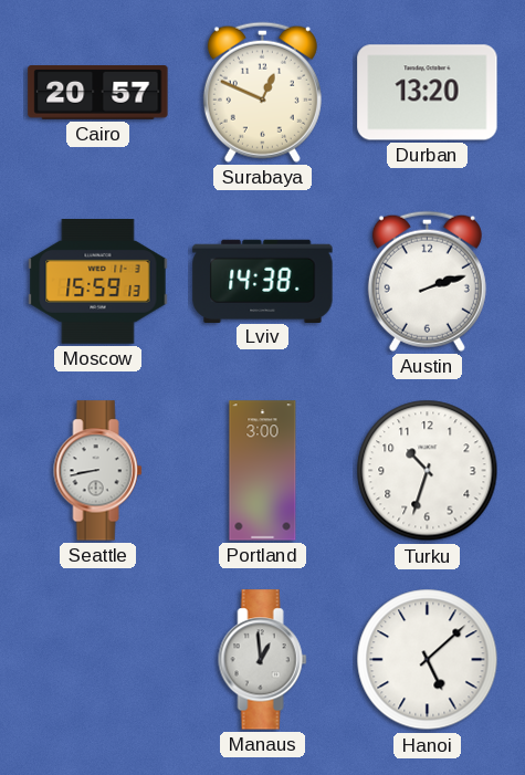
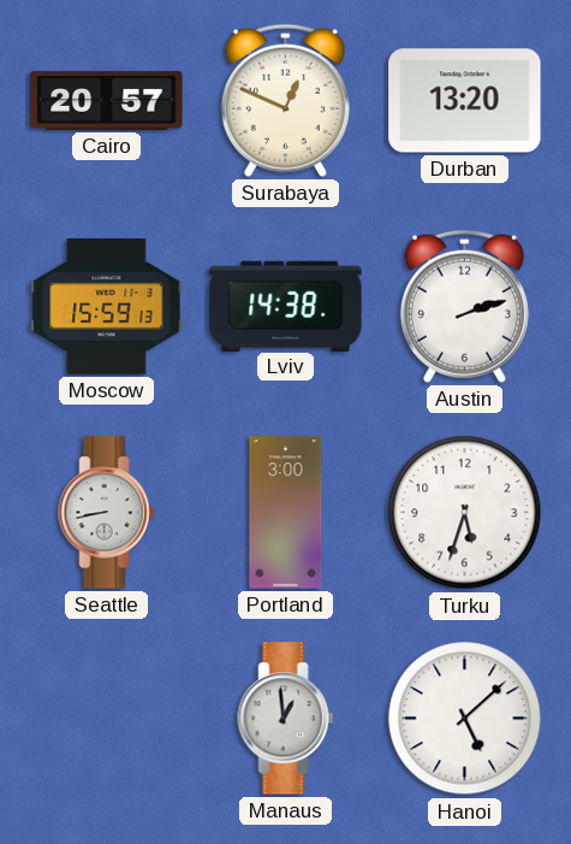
Turku: 10:33 -> 5:33 (465, 513)
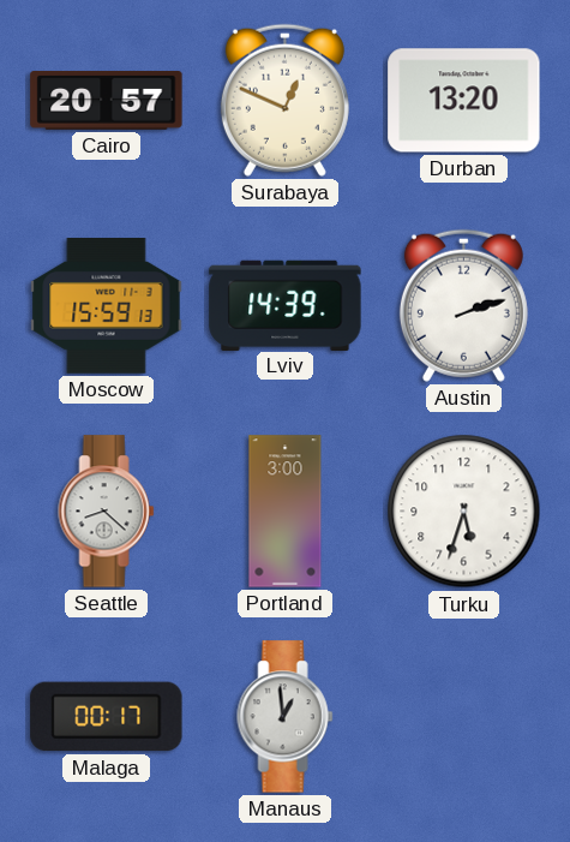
Lviv: 14:38 -> 14:39 (286, 305)
Seattle: 8:43 -> 8:22 (107, 512)
Malaga: none -> 00:17 (107, 717)
Hanoi: 5:08 -> none (465, 719)
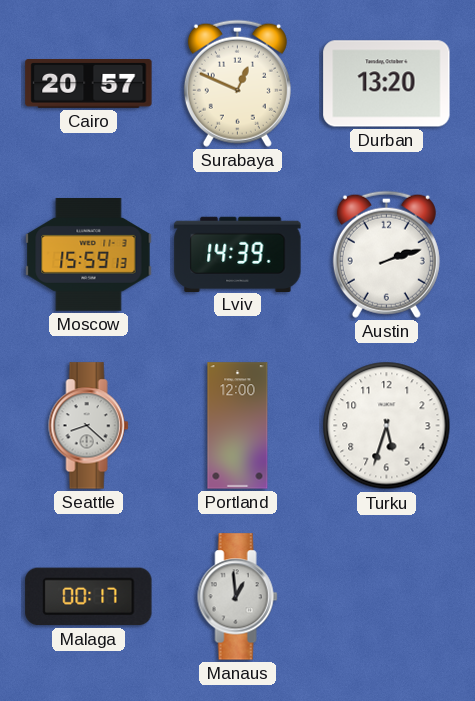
Portland: 3:00 -> 12:00 (238, 426)
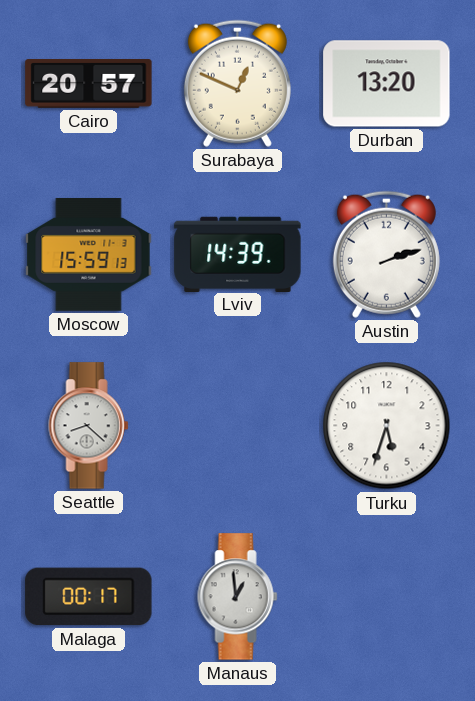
Portland: 12:00 -> none (238, 426)
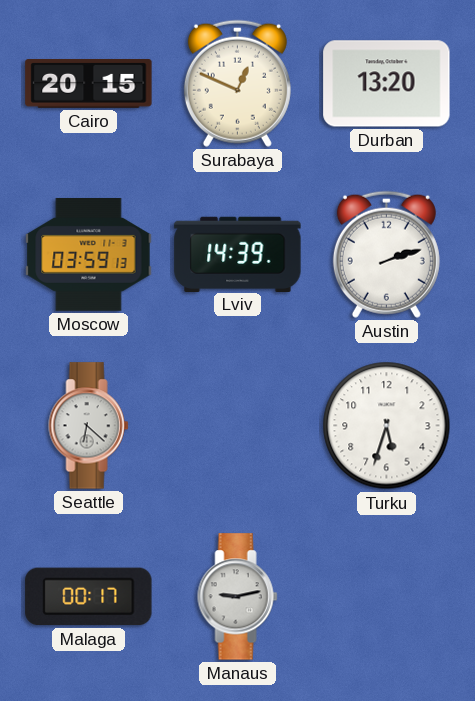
Cairo: 20:57 -> 20:15 (89, 84)
Moscow: 15:59 -> 03:59 (89, 255)
Seattle: 8:22 -> 6:22 (89, 426)
Manaus: 12:59 -> 9:13 (238, 597)
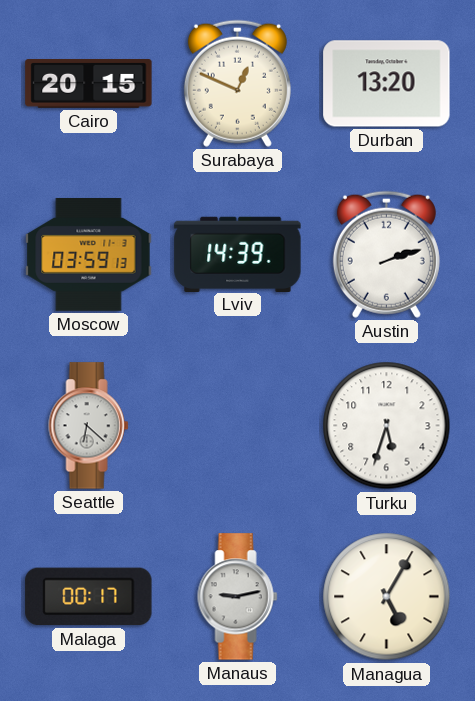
Managua: none -> 5:05 (387, 597)
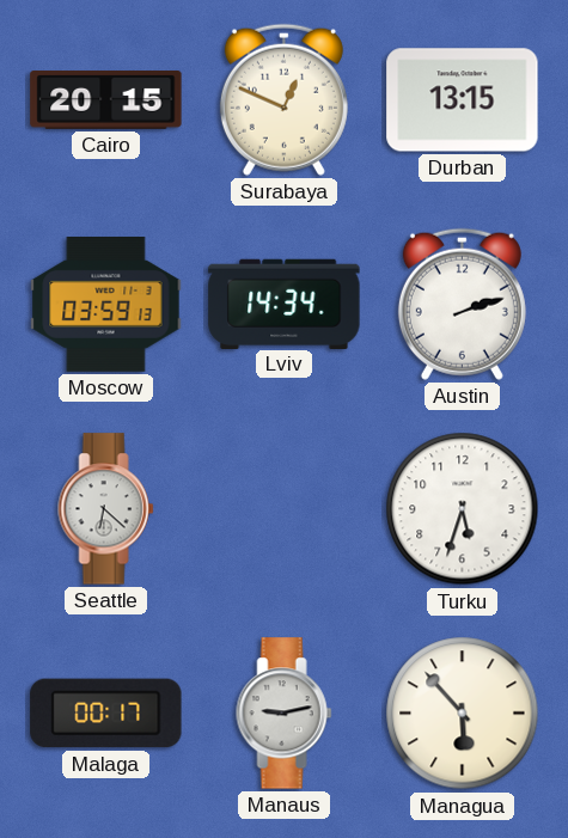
Durban: 13:20 -> 13:15 (463, 100)
Lviv: 14:39 -> 14:34 (285, 304)
Managua: 5:05 -> 5:53 (463, 714)
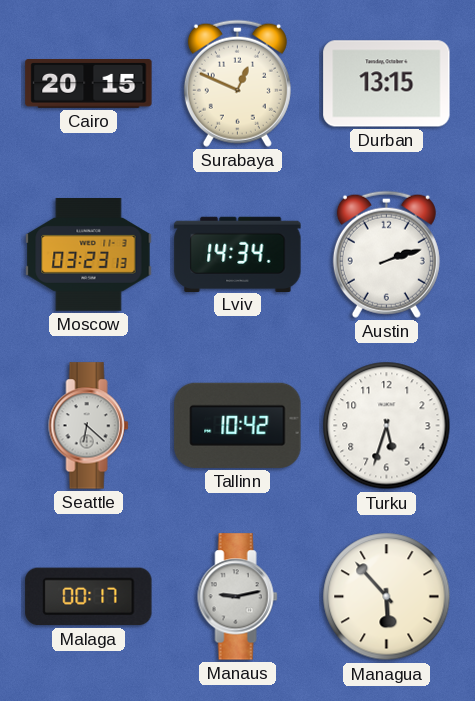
Moscow: 03:59 -> 03:23 (89, 255)
Tallinn: none -> 10:42 (238, 425)
